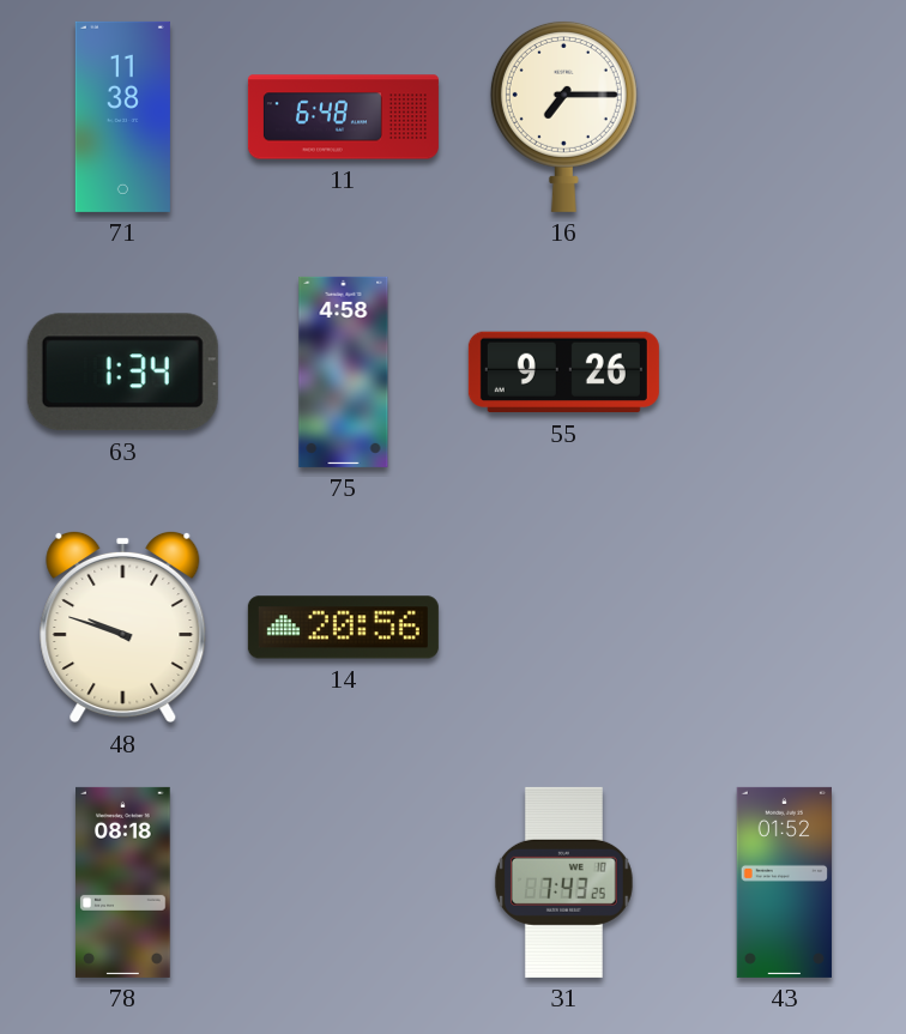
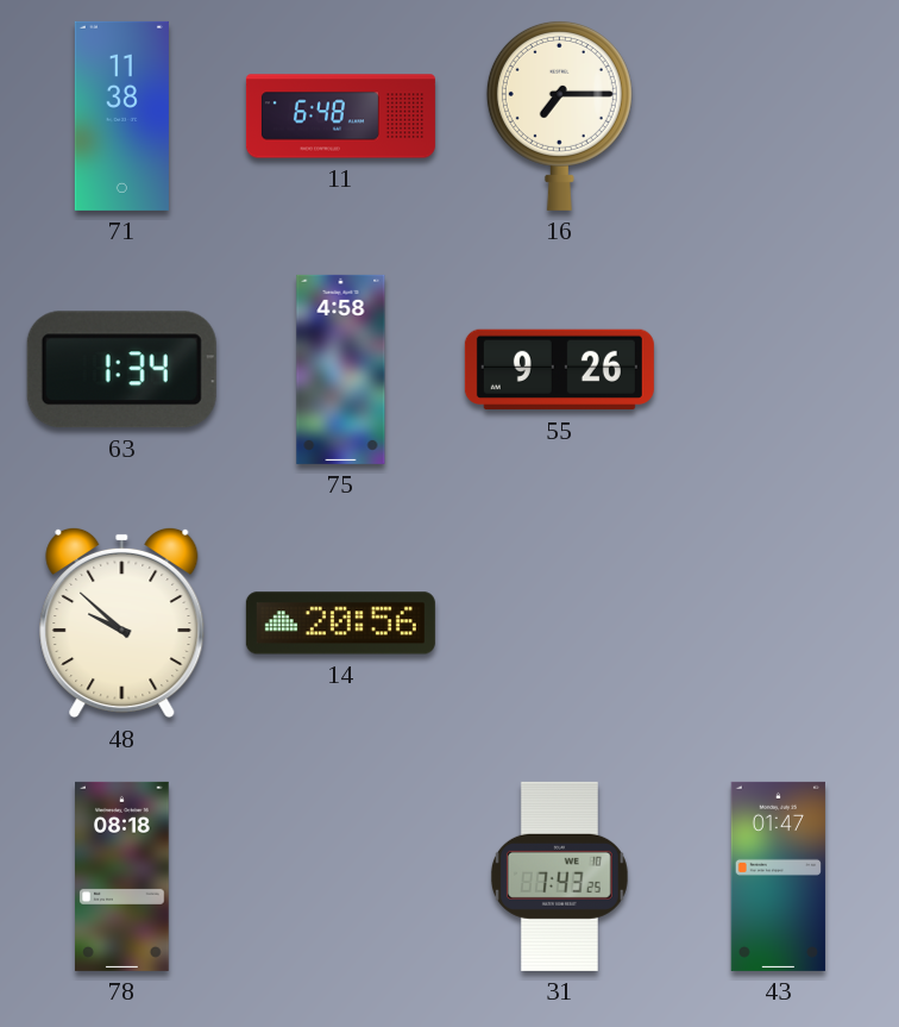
48: 9:48 -> 9:52 (122, 622)
43: 01:52 -> 01:47 (778, 876)
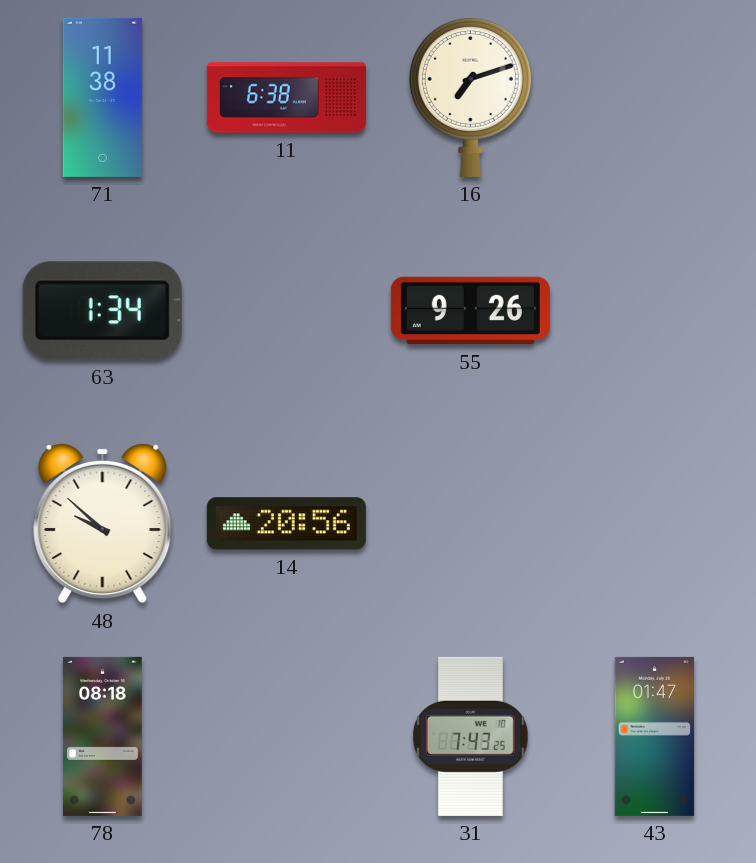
11: 6:48 -> 6:38 (286, 98)
16: 7:15 -> 7:12 (470, 97)
75: 4:58 -> none (341, 369)
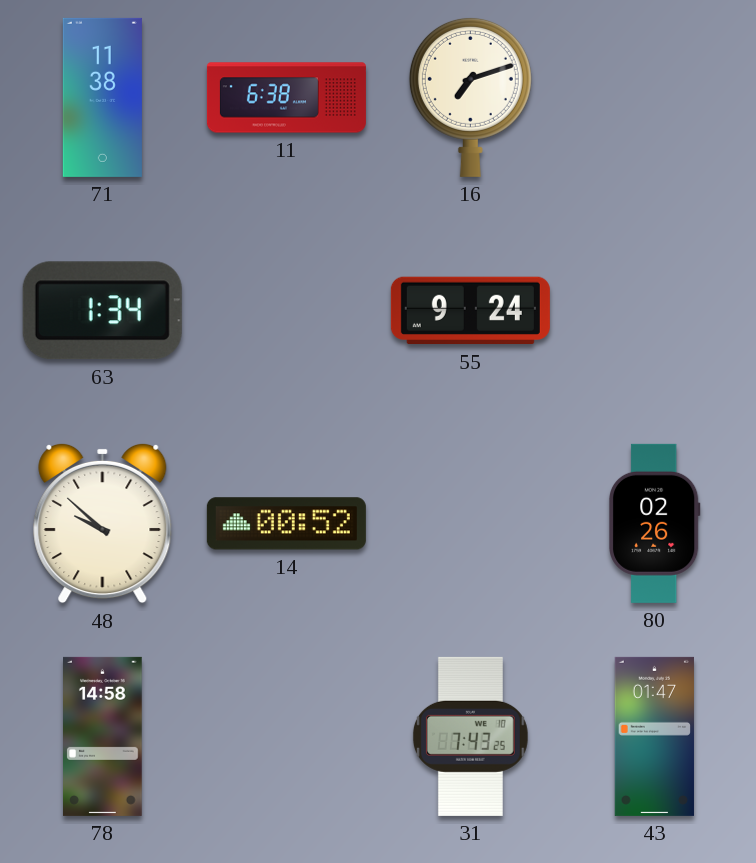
55: 9:26 -> 9:24 (470, 311)
14: 20:56 -> 00:52 (286, 524)
80: none -> 02:26 (654, 523)
78: 08:18 -> 14:58 (103, 736)
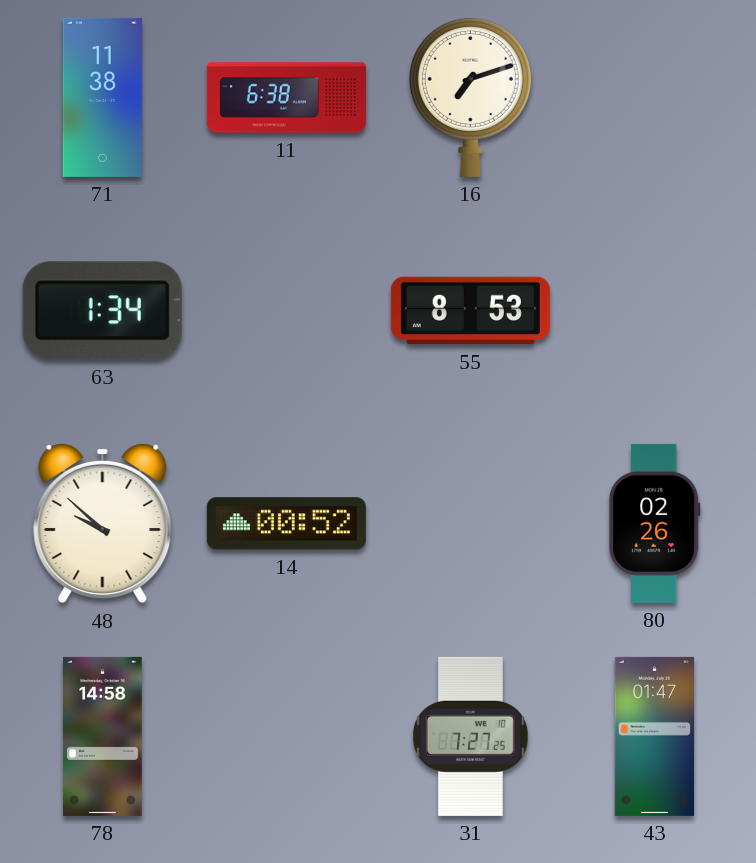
55: 9:24 -> 8:53 (470, 311)
31: 7:43 -> 7:27 (470, 736)
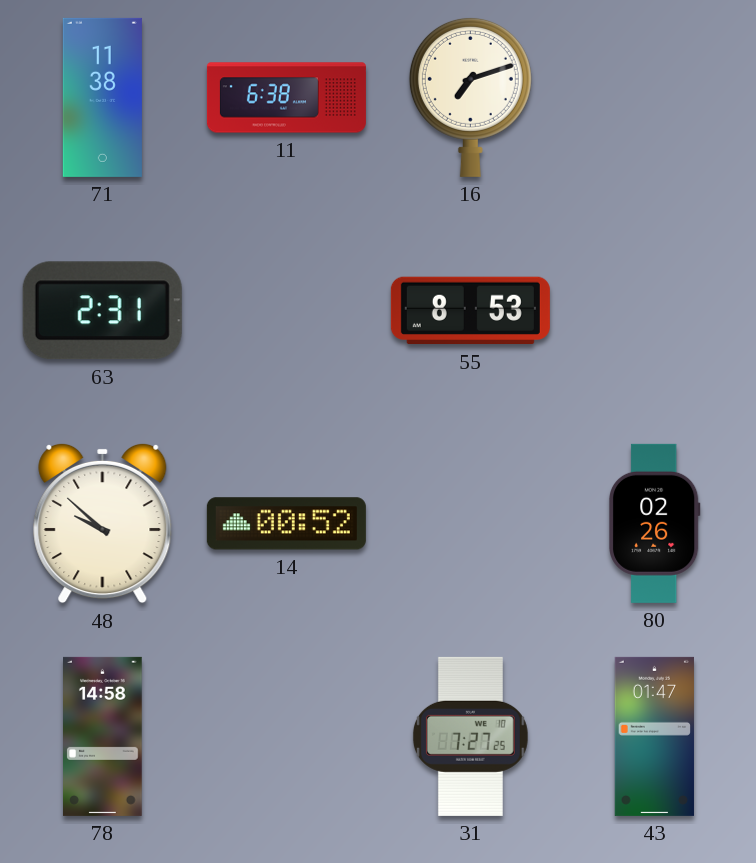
63: 1:34 -> 2:31 (102, 311)
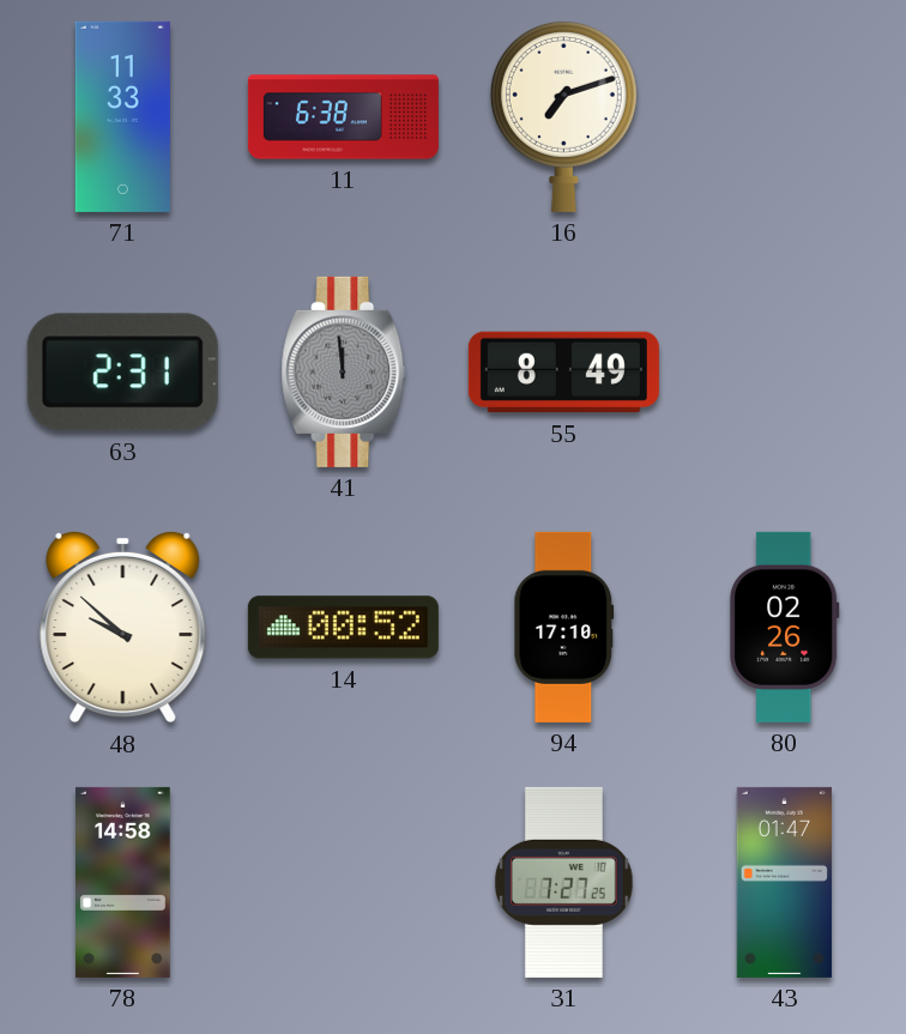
71: 11:38 -> 11:33 (122, 116)
41: none -> 11:59 (344, 371)
55: 8:53 -> 8:49 (563, 373)
94: none -> 17:10 (564, 627)
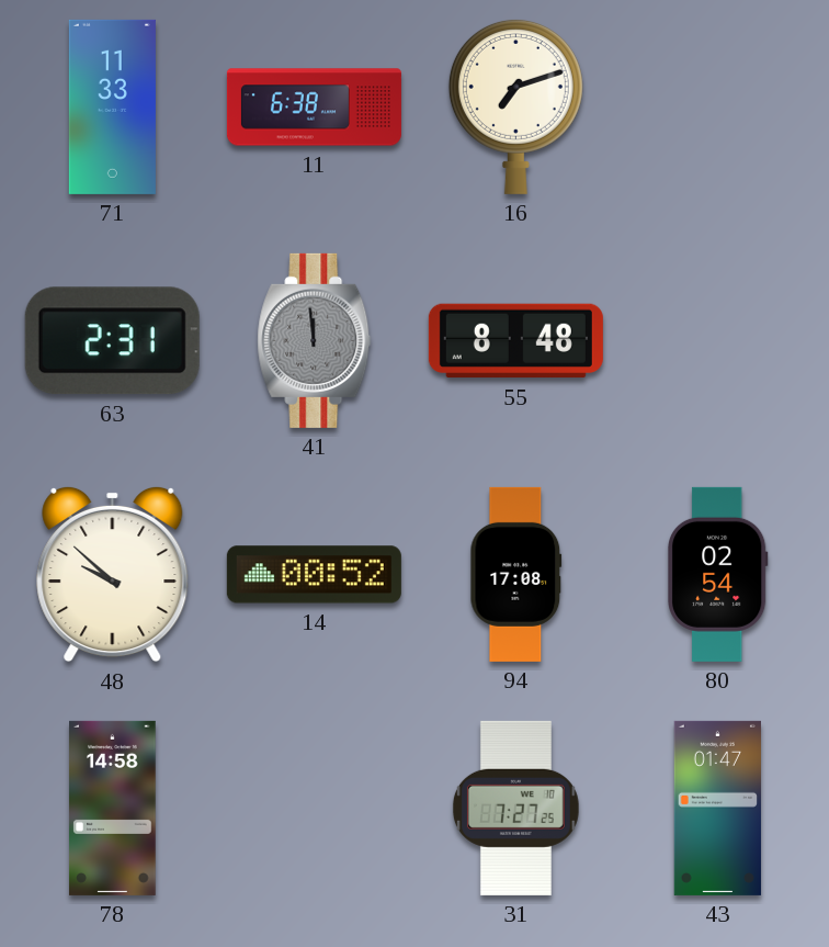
55: 8:49 -> 8:48 (515, 341)
94: 17:10 -> 17:08 (516, 574)
80: 02:26 -> 02:54 (717, 574)
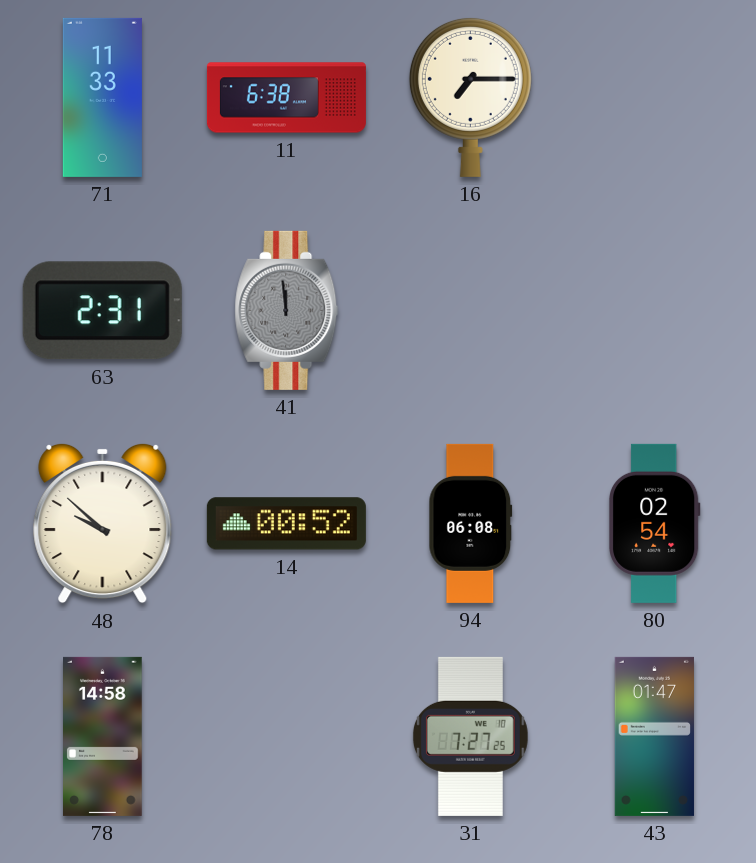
16: 7:12 -> 7:15 (470, 97)
55: 8:48 -> none (515, 341)
94: 17:08 -> 06:08 (471, 523)
